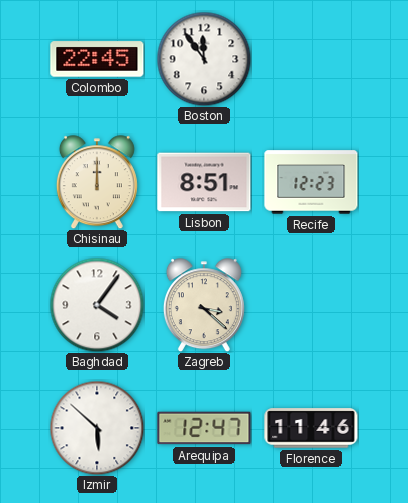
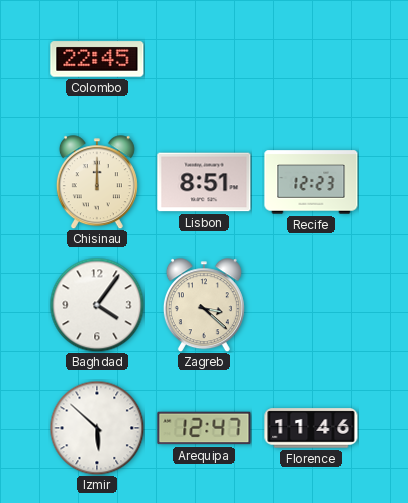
Boston: 11:54 -> none (204, 59)
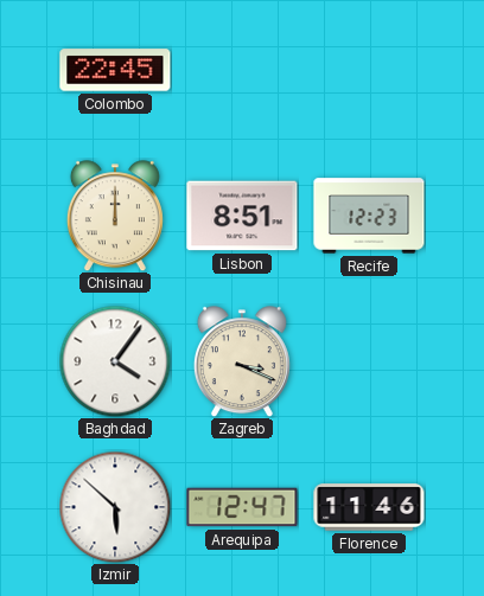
Zagreb: 3:22 -> 3:19 (242, 361)
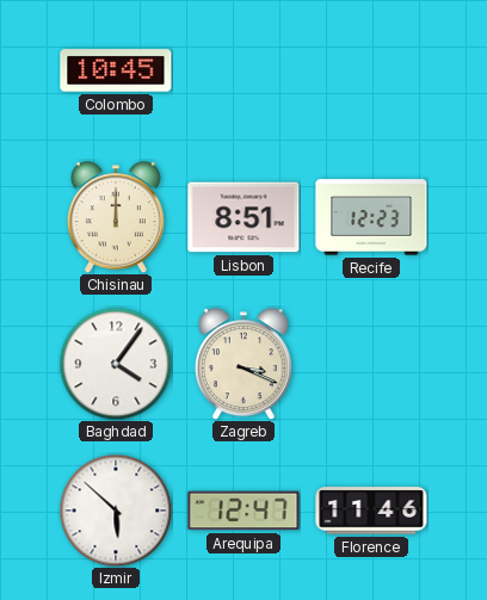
Colombo: 22:45 -> 10:45 (116, 70)
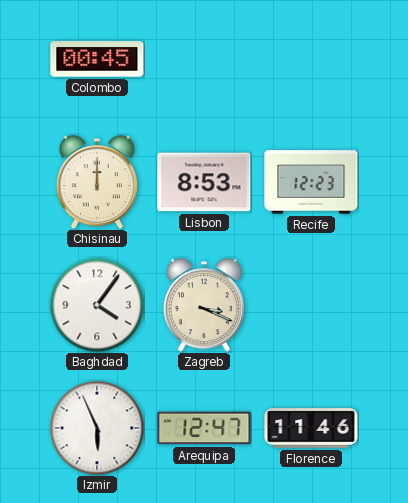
Colombo: 10:45 -> 00:45 (97, 59)
Lisbon: 8:51 -> 8:53 (204, 182)
Izmir: 5:52 -> 5:56 (97, 428)
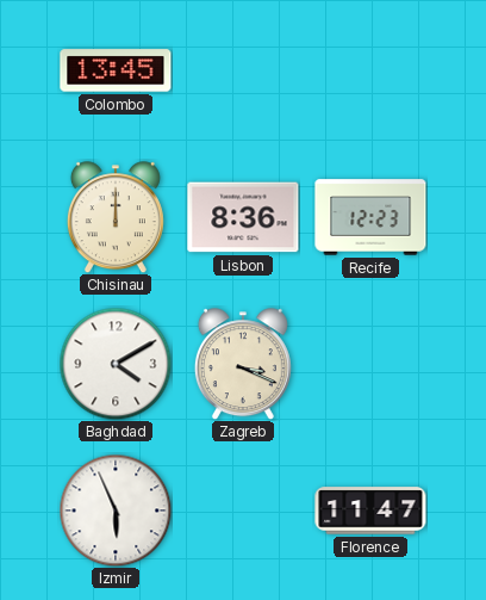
Colombo: 00:45 -> 13:45 (116, 70)
Lisbon: 8:53 -> 8:36 (243, 217)
Baghdad: 4:06 -> 4:10 (116, 364)
Arequipa: 12:47 -> none (204, 428)
Florence: 11:46 -> 11:47 (370, 511)
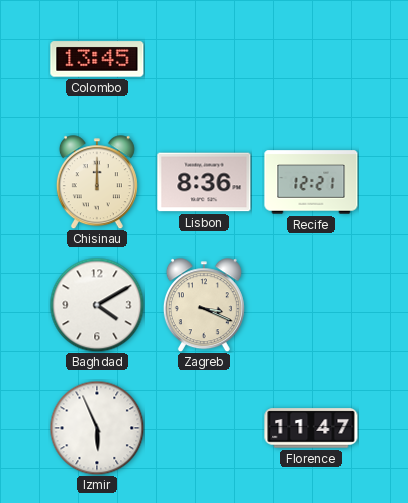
Recife: 12:23 -> 12:21 (311, 182)
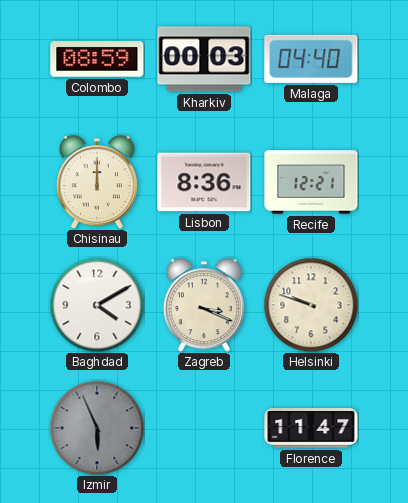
Colombo: 13:45 -> 08:59 (97, 59)
Kharkiv: none -> 00:03 (204, 59)
Malaga: none -> 04:40 (311, 59)
Helsinki: none -> 9:48 (311, 305)
Izmir dial: white -> grey (97, 428)
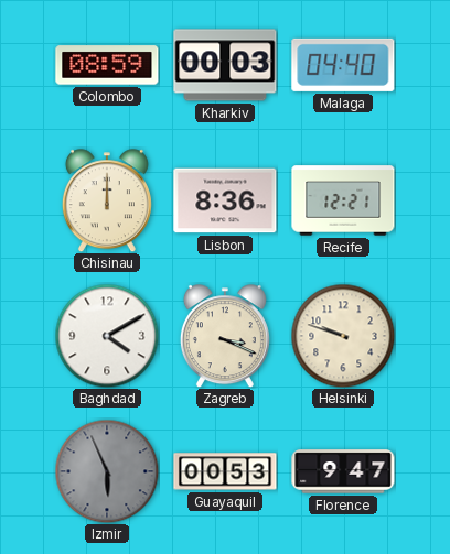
Guayaquil: none -> 00:53 (225, 471)
Florence: 11:47 -> 9:47 (343, 471)
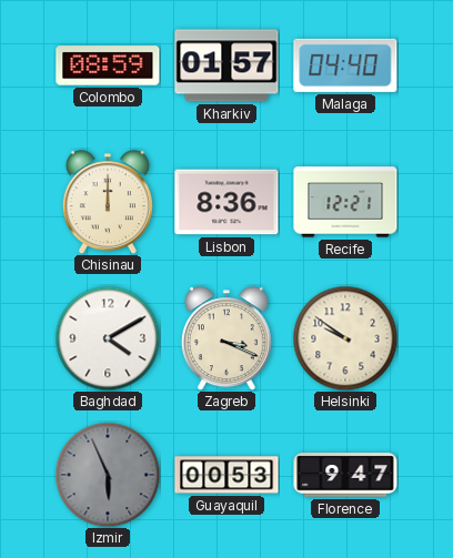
Kharkiv: 00:03 -> 01:57 (226, 65)
Helsinki: 9:48 -> 9:51 (345, 338)
